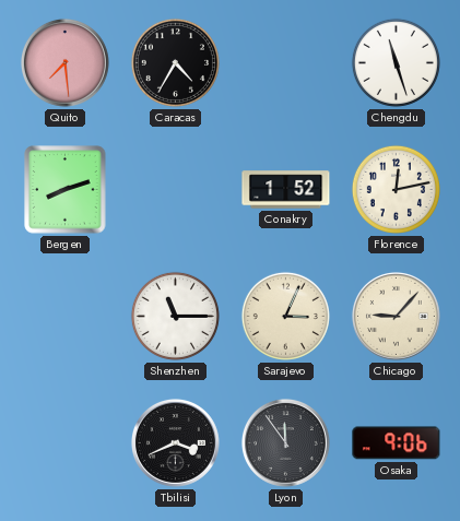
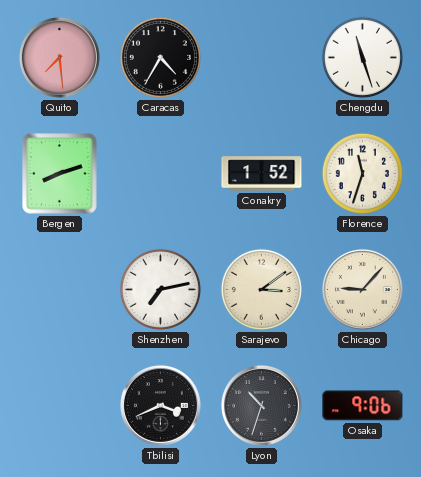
Florence: 12:13 -> 11:33 (362, 173)
Shenzhen: 11:15 -> 7:13 (160, 289)
Sarajevo: 3:04 -> 3:09 (261, 289)
Lyon: 11:54 -> 10:33 (261, 405)
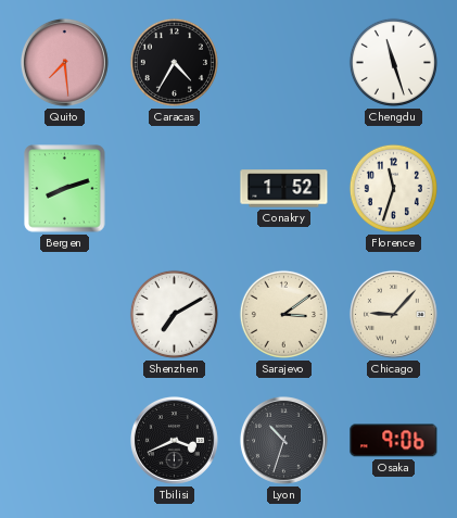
Shenzhen: 7:13 -> 7:10 (174, 314)
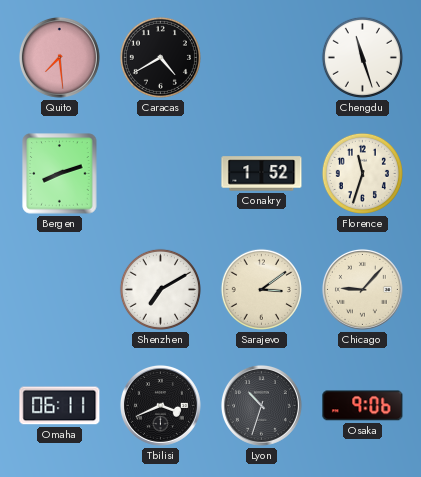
Caracas: 4:35 -> 4:40 (160, 57)
Omaha: none -> 06:11 (60, 406)
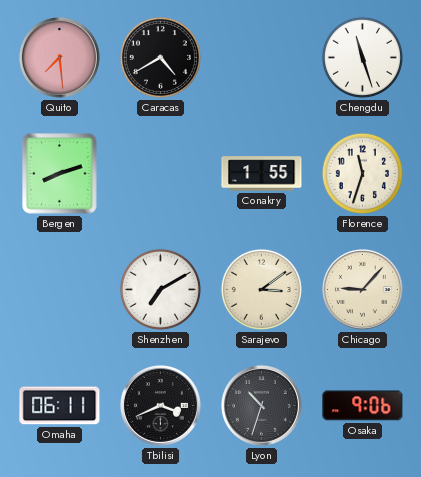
Conakry: 1:52 -> 1:55 (262, 174)
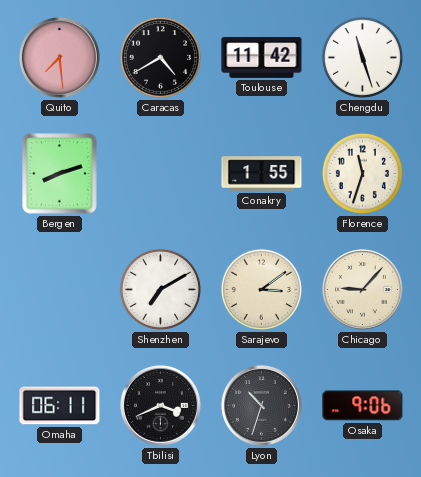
Toulouse: none -> 11:42 (262, 57)
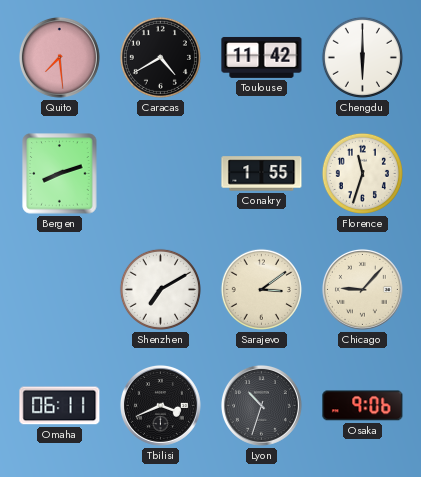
Chengdu: 11:27 -> 6:00 (362, 57)
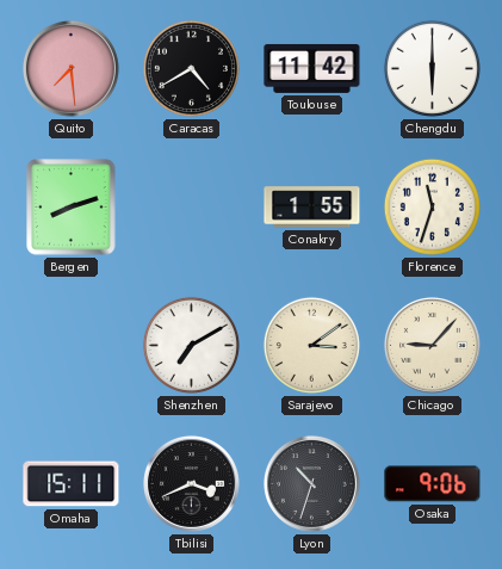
Omaha: 06:11 -> 15:11 (72, 484)
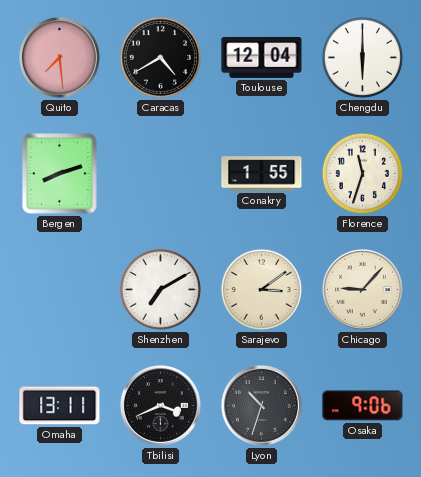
Toulouse: 11:42 -> 12:04 (262, 57)
Omaha: 15:11 -> 13:11 (60, 406)
